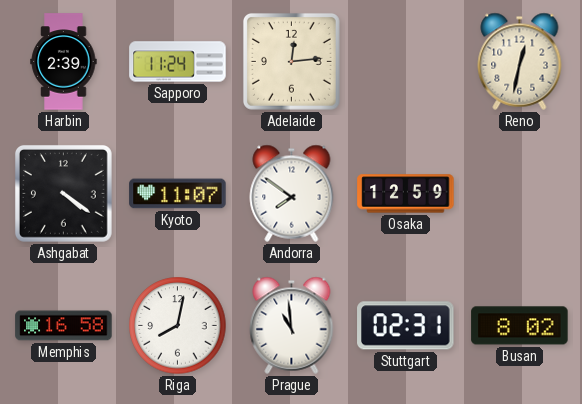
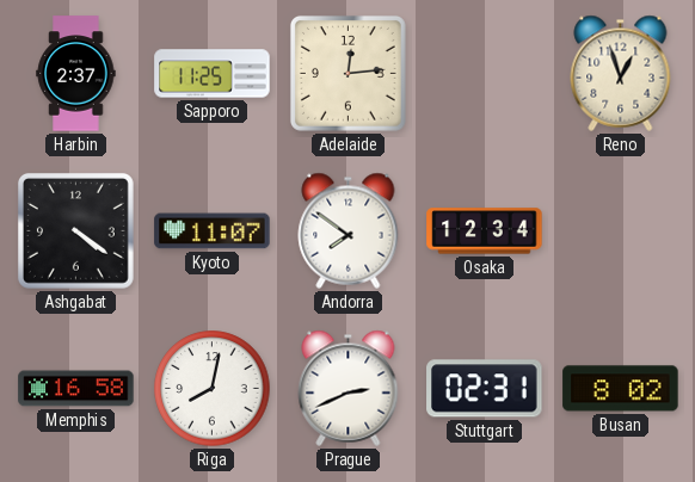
Harbin: 2:39 -> 2:37 (76, 74)
Sapporo: 11:24 -> 11:25 (213, 74)
Reno: 12:32 -> 12:57 (621, 73)
Osaka: 12:59 -> 12:34 (485, 231)
Prague: 10:59 -> 2:41 (349, 388)
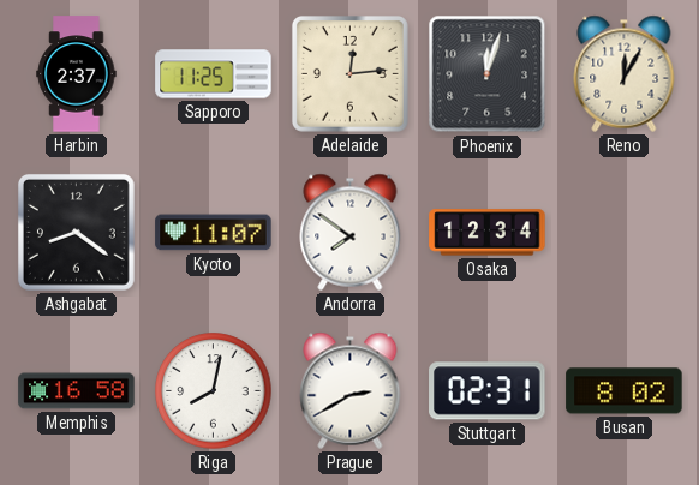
Phoenix: none -> 12:03 (488, 74)
Reno: 12:57 -> 12:05 (625, 73)
Ashgabat: 4:21 -> 8:21 (76, 232)
Prague: 2:41 -> 2:40 (351, 390)
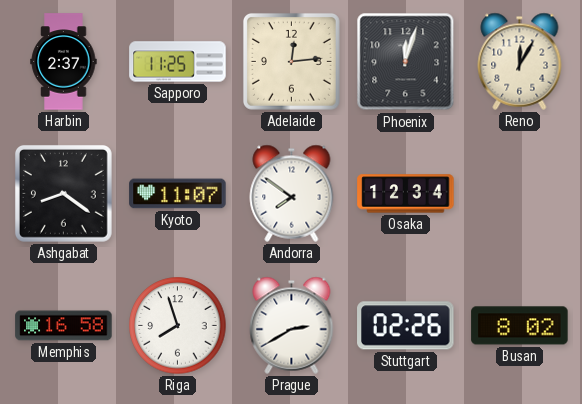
Riga: 8:02 -> 7:57 (178, 326)
Stuttgart: 02:31 -> 02:26 (406, 326)
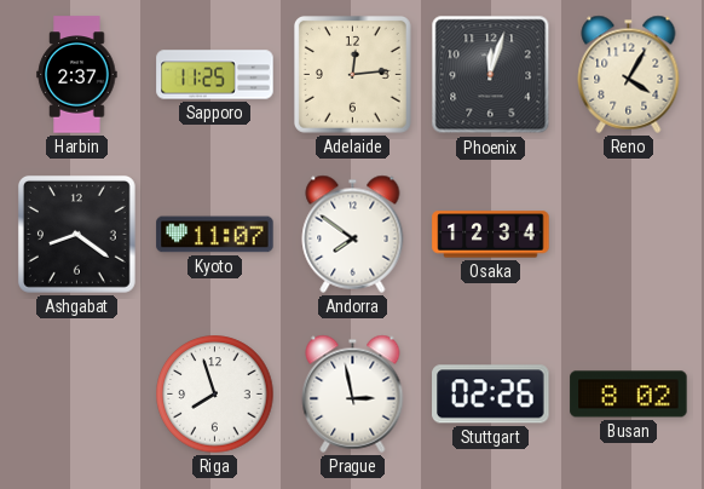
Reno: 12:05 -> 4:05 (629, 74)
Memphis: 16:58 -> none (64, 326)
Prague: 2:40 -> 2:58 (353, 393)
